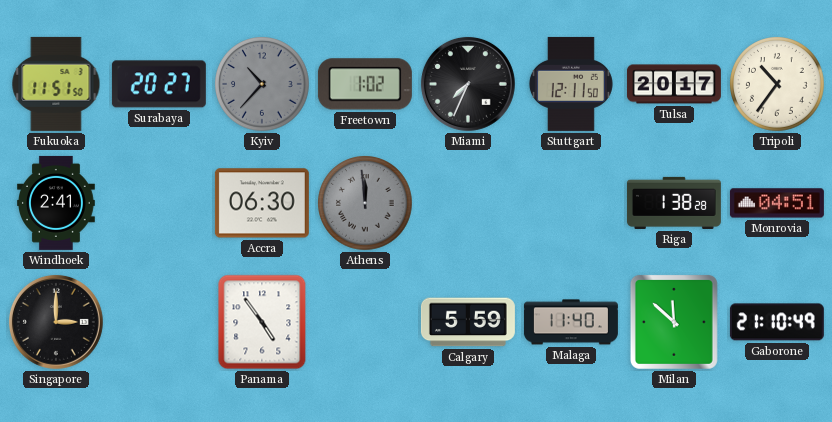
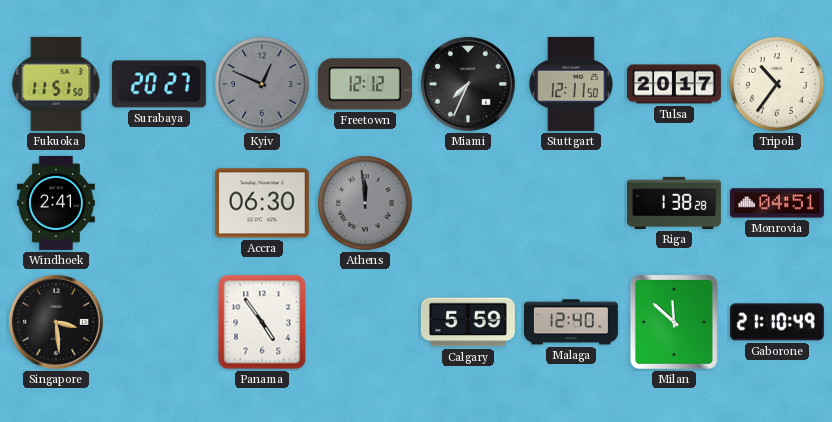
Kyiv: 10:37 -> 12:49 (263, 85)
Freetown: 1:02 -> 12:12 (365, 84)
Singapore: 3:00 -> 3:29 (56, 322)
Malaga: 11:40 -> 12:40 (571, 322)
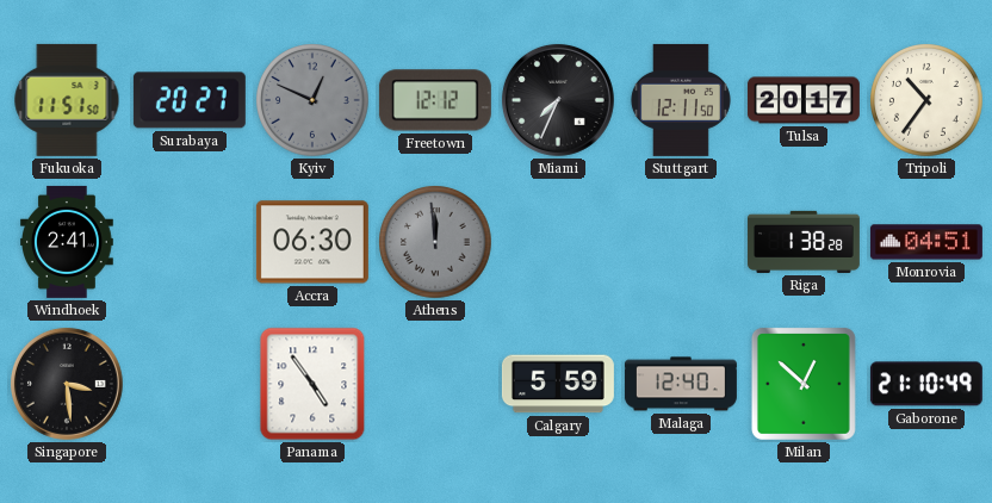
Milan: 11:52 -> 12:52 (804, 384)
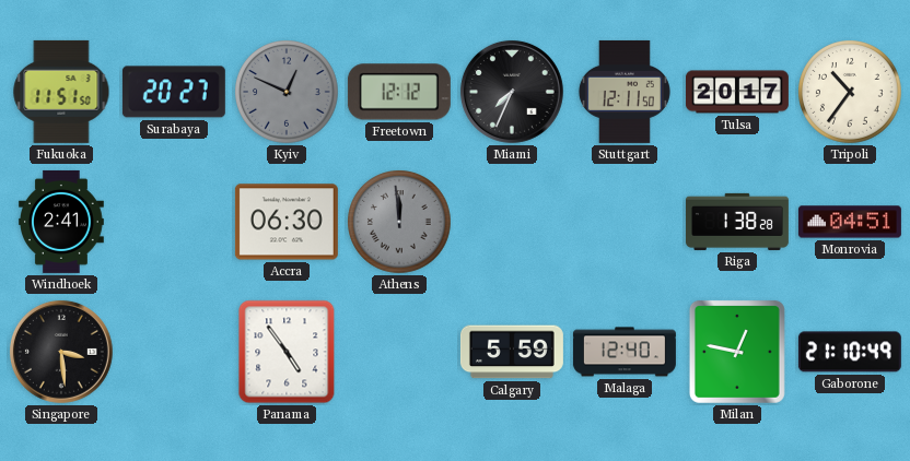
Milan: 12:52 -> 12:47 (737, 352)
